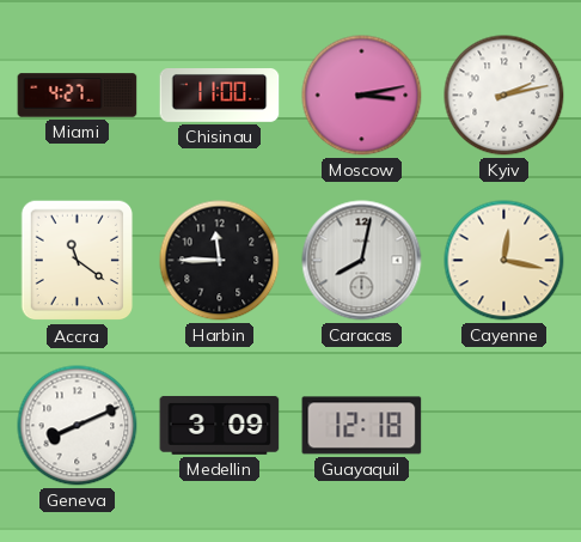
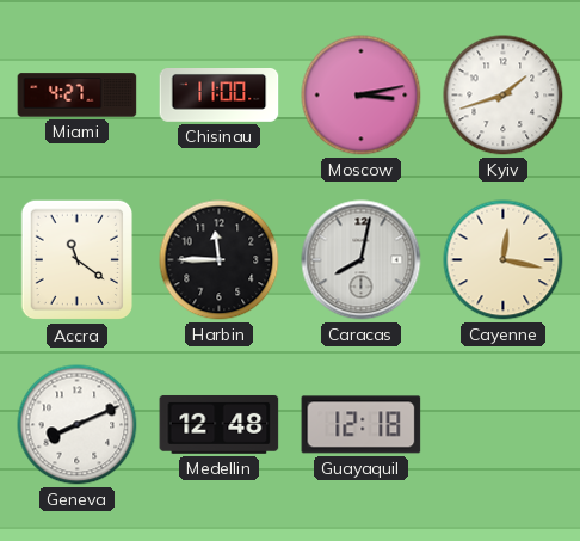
Kyiv: 2:13 -> 1:42 (504, 96)
Medellin: 3:09 -> 12:48 (220, 424)
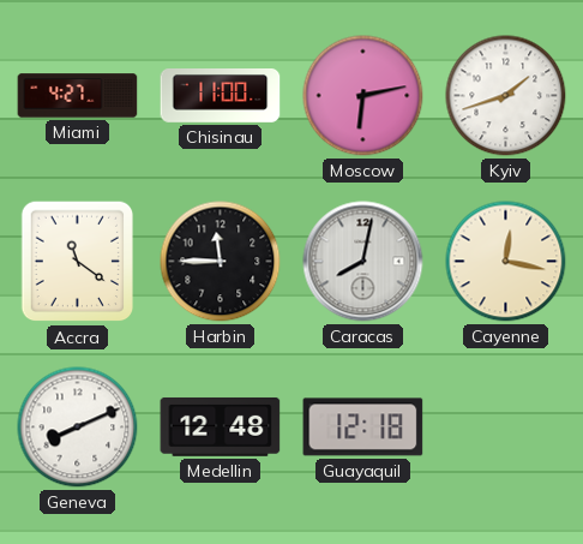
Moscow: 3:13 -> 6:13 (363, 96)
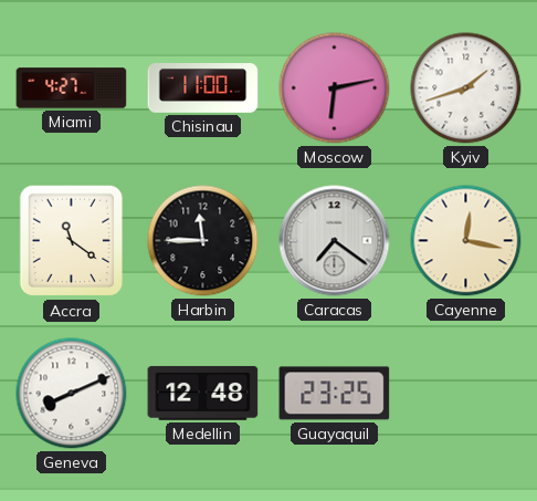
Caracas: 8:02 -> 7:21 (335, 241)
Guayaquil: 12:18 -> 23:25 (335, 394)
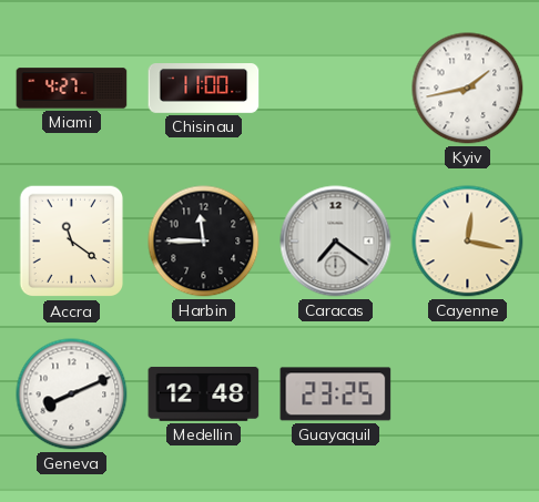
Moscow: 6:13 -> none (335, 88)
Kyiv: 1:42 -> 1:43 (468, 89)
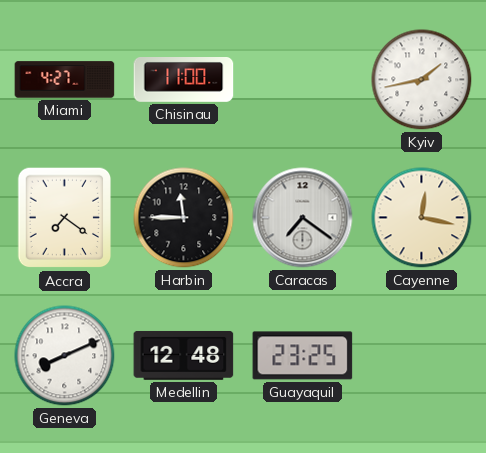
Accra: 11:21 -> 7:21 (65, 218)
